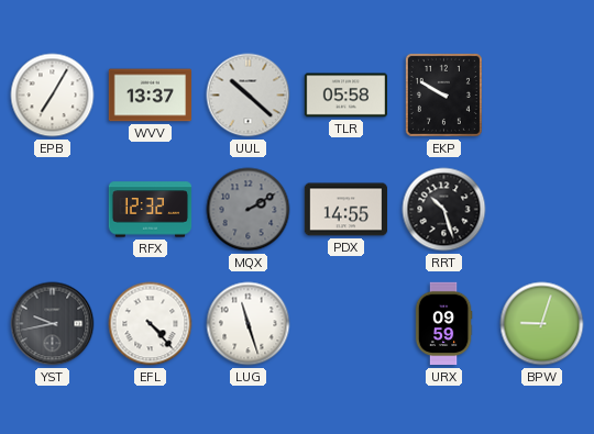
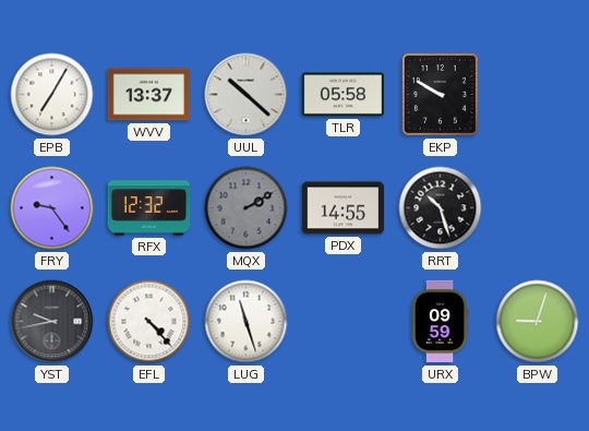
FRY: none -> 9:24 (52, 208)
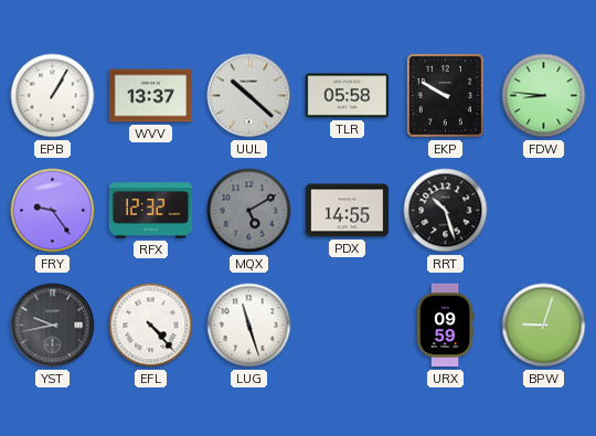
EPB: 7:05 -> 1:05 (53, 96)
FDW: none -> 8:46 (544, 96)
MQX: 2:10 -> 5:10 (249, 211)
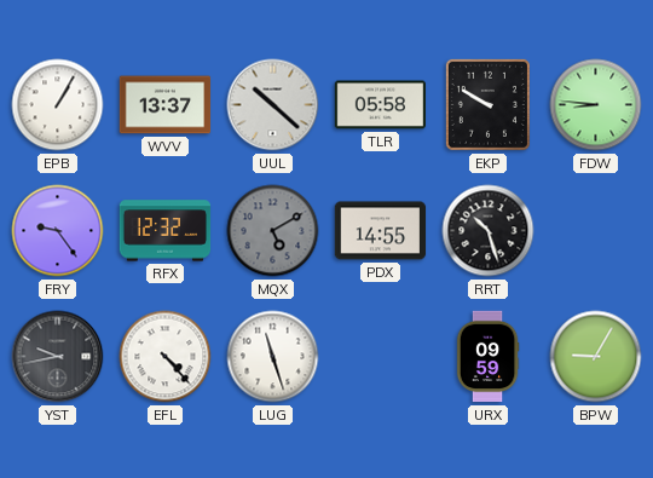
BPW: 9:03 -> 9:05 (596, 357)
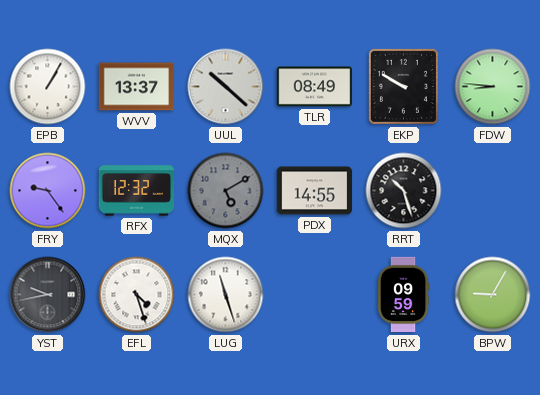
TLR: 05:58 -> 08:49 (315, 87)
EFL: 4:23 -> 4:27 (137, 295)
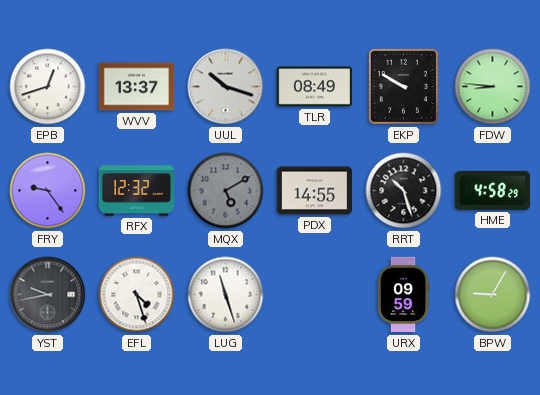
EPB: 1:05 -> 12:42 (48, 87)
UUL: 10:22 -> 10:18 (226, 87)
HME: none -> 4:58 (492, 190)
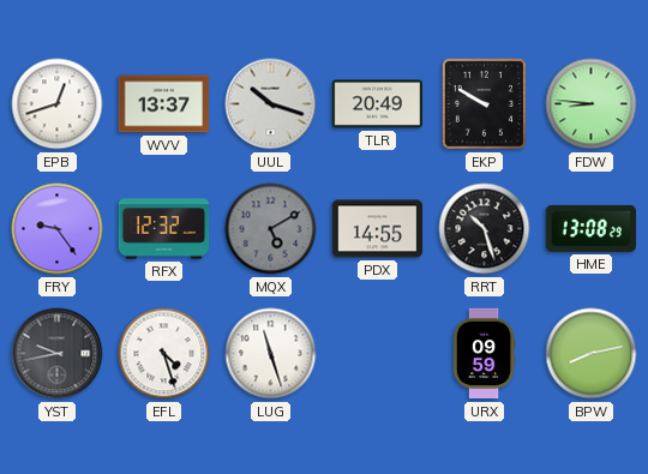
TLR: 08:49 -> 20:49 (378, 104)
HME: 4:58 -> 13:08 (590, 228)
BPW: 9:05 -> 8:13 (592, 354)
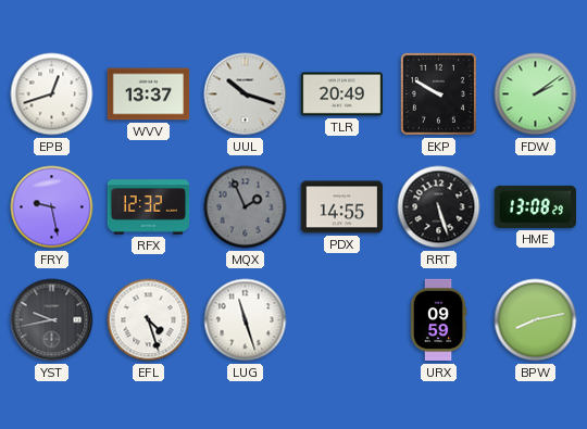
FDW: 8:46 -> 2:09 (536, 94)
FRY: 9:24 -> 9:28 (52, 207)
MQX: 5:10 -> 1:56 (246, 207)
RRT: 10:27 -> 5:27 (439, 207)
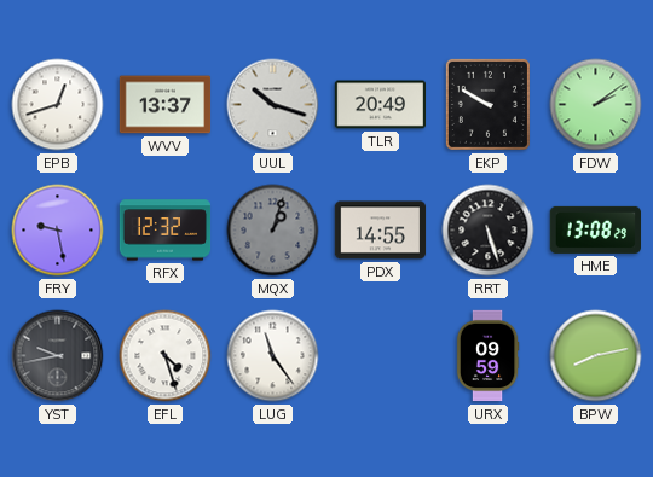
MQX: 1:56 -> 1:03 (273, 231)
LUG: 11:27 -> 11:24 (273, 356)
